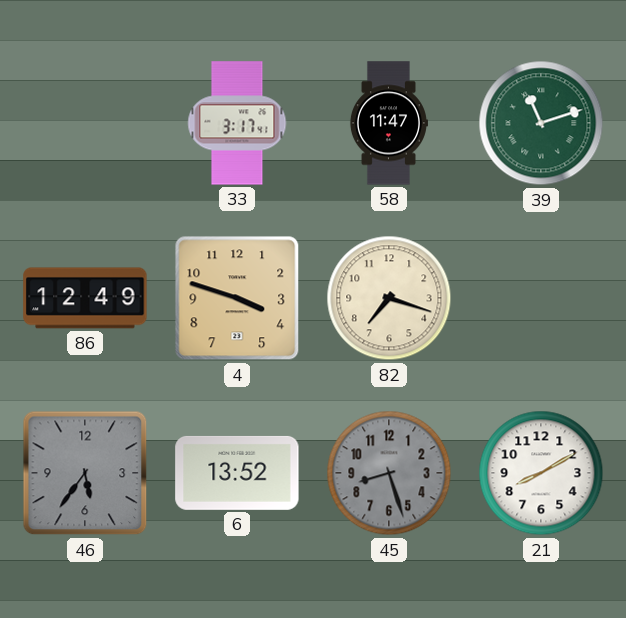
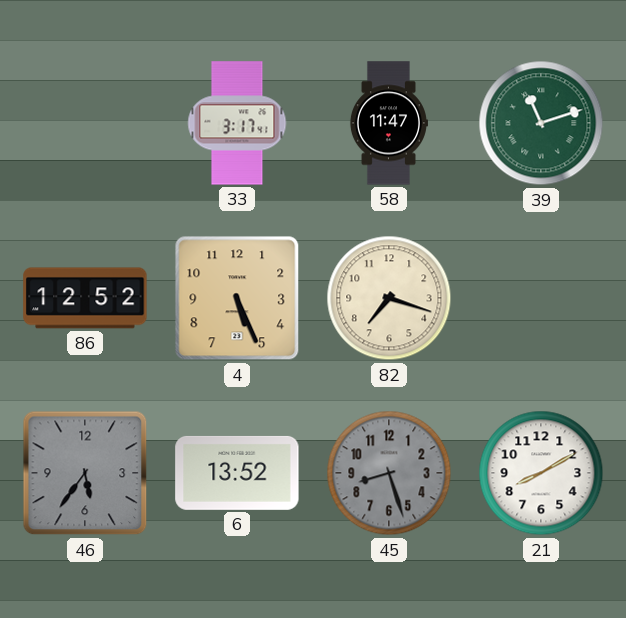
86: 12:49 -> 12:52 (85, 298)
4: 3:48 -> 5:26 (237, 298)
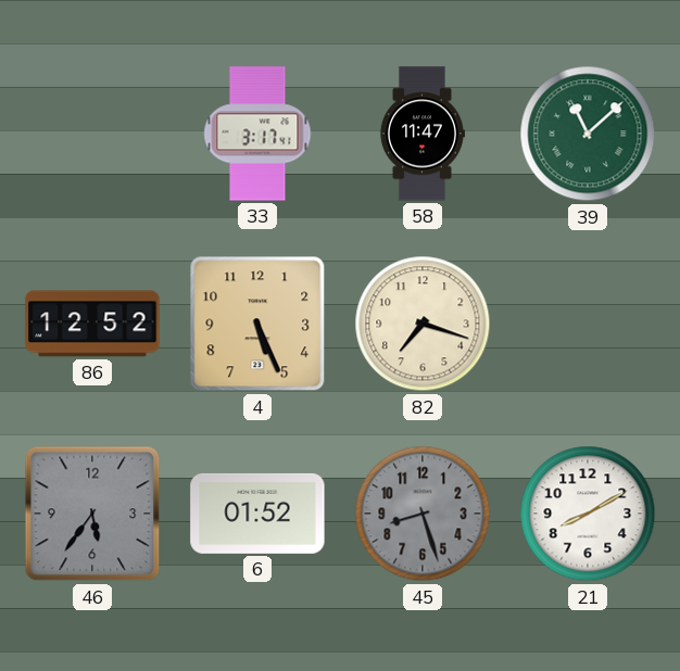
39: 11:12 -> 11:08 (588, 134)
6: 13:52 -> 01:52 (257, 514)
